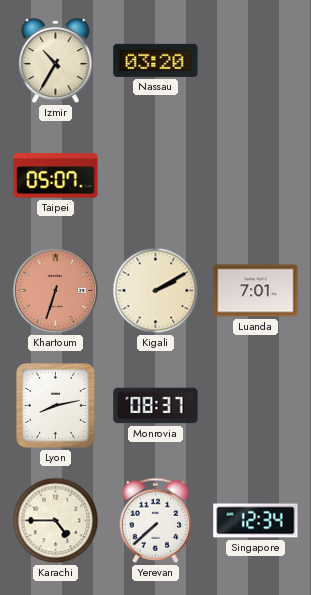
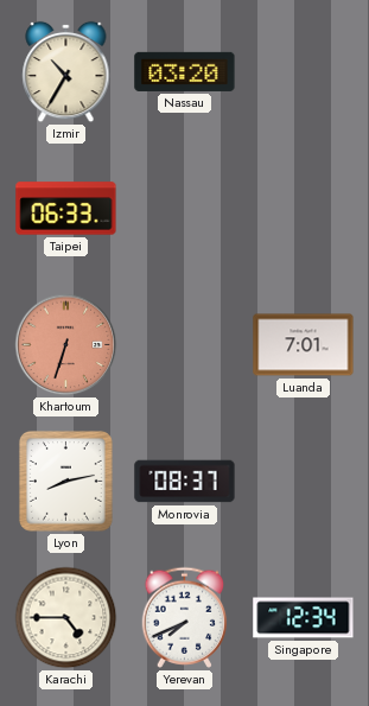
Taipei: 05:07 -> 06:33 (66, 209)
Kigali: 2:10 -> none (156, 291)
Yerevan: 7:38 -> 7:41 (185, 617)
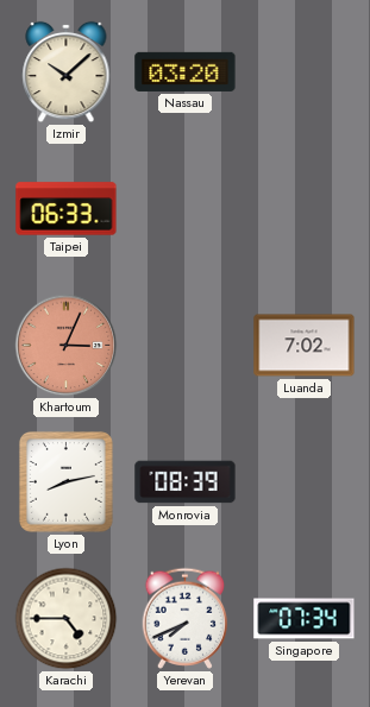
Izmir: 10:35 -> 10:08 (67, 72)
Khartoum: 6:33 -> 3:04 (67, 346)
Luanda: 7:01 -> 7:02 (305, 346)
Monrovia: 08:37 -> 08:39 (186, 482)
Singapore: 12:34 -> 07:34 (305, 619)
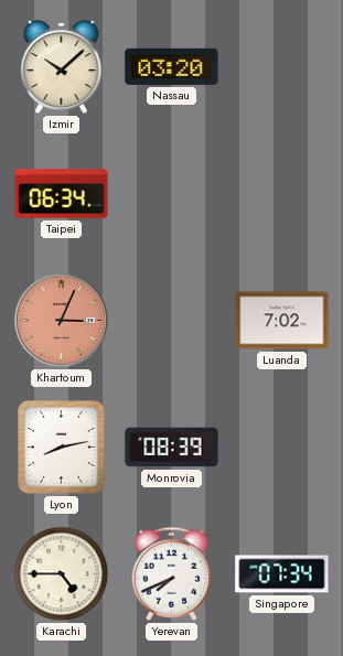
Taipei: 06:33 -> 06:34 (62, 194)
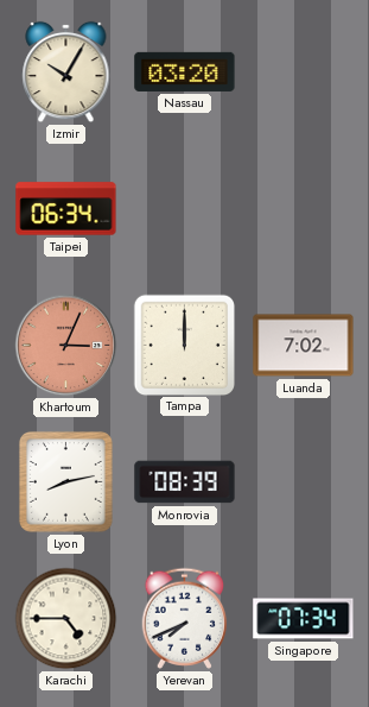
Izmir: 10:08 -> 10:05 (66, 72)
Tampa: none -> 12:00 (184, 345)
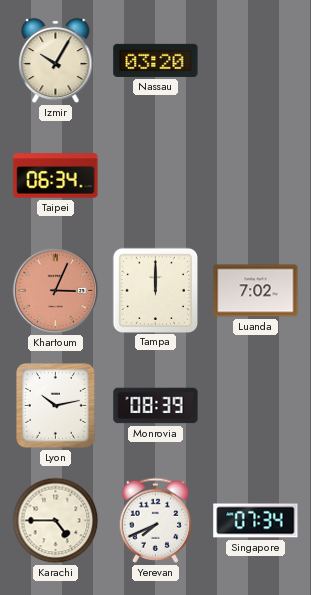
Lyon: 8:13 -> 10:13 (55, 405)
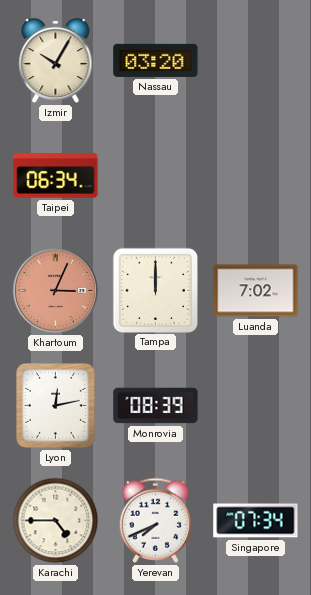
Lyon: 10:13 -> 12:13 (55, 405)
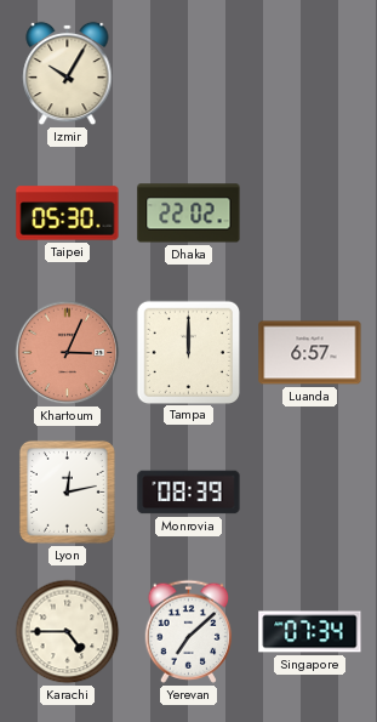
Nassau: 03:20 -> none (156, 60)
Taipei: 06:34 -> 05:30 (68, 214)
Dhaka: none -> 22:02 (189, 214)
Luanda: 7:02 -> 6:57 (310, 353)
Yerevan: 7:41 -> 7:08 (189, 631)
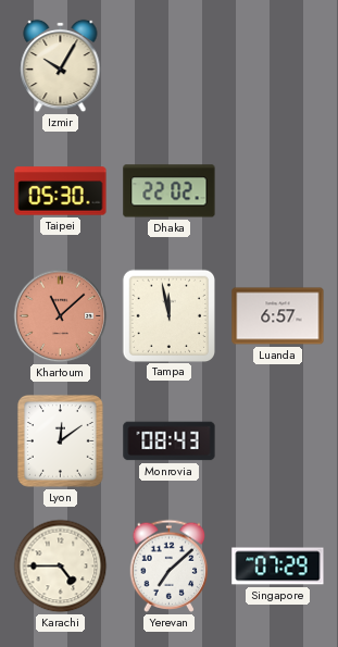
Khartoum: 3:04 -> 11:08 (61, 316)
Tampa: 12:00 -> 11:58 (168, 315)
Lyon: 12:13 -> 12:09 (60, 440)
Monrovia: 08:39 -> 08:43 (170, 441)
Singapore: 07:34 -> 07:29 (278, 567)
